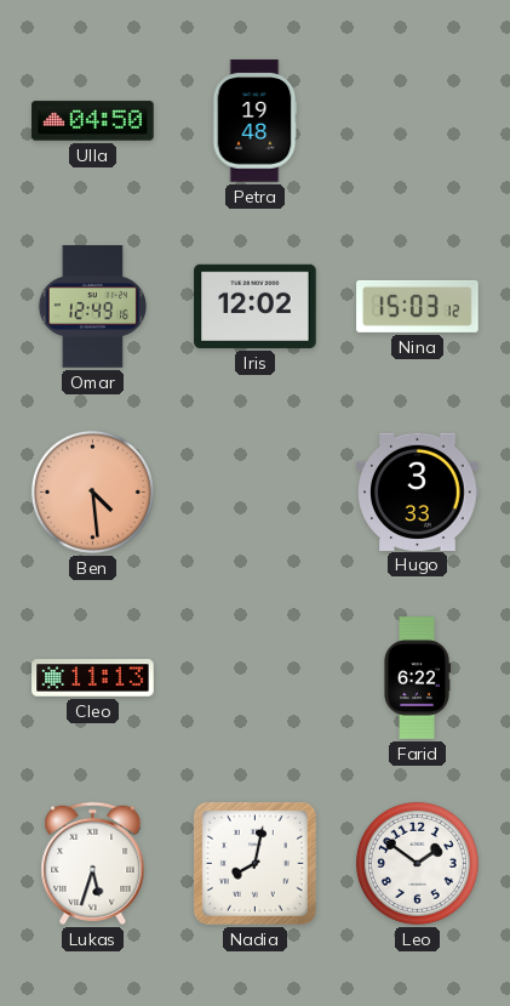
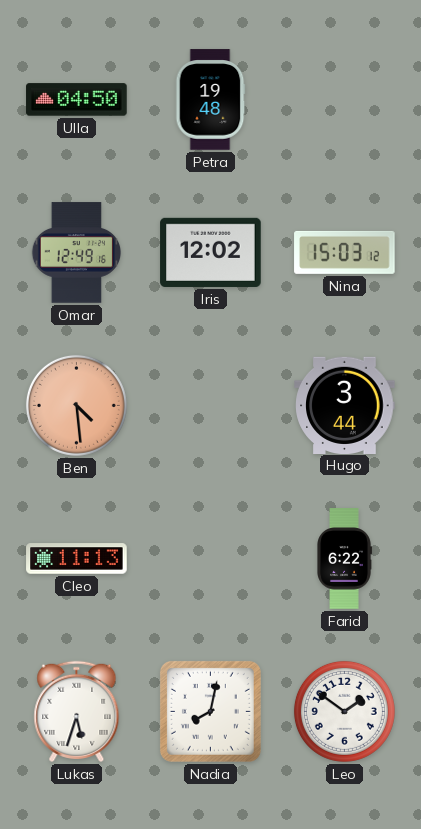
Hugo: 3:33 -> 3:44 (345, 405)
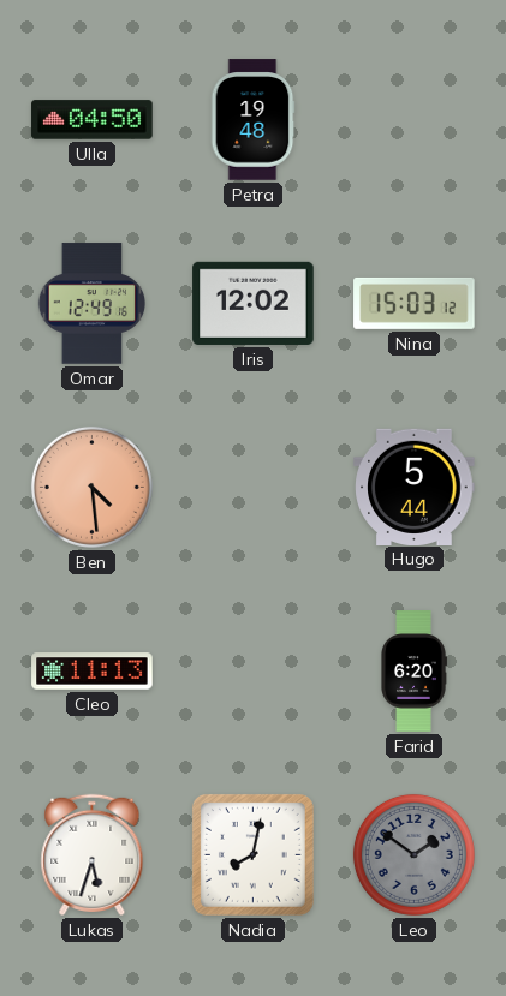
Hugo: 3:44 -> 5:44 (415, 487)
Farid: 6:22 -> 6:20 (413, 672)
Leo dial: white -> grey (413, 854)
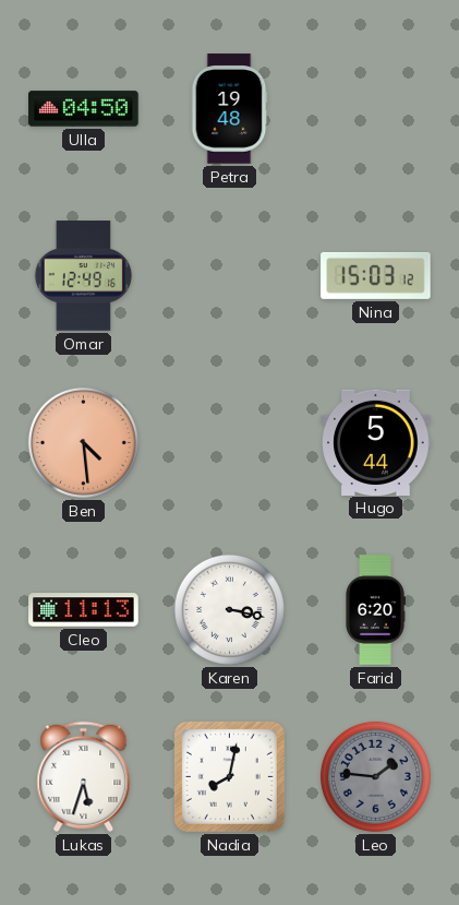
Iris: 12:02 -> none (254, 303)
Karen: none -> 3:17 (229, 609)
Leo: 1:51 -> 1:46 (375, 776)
